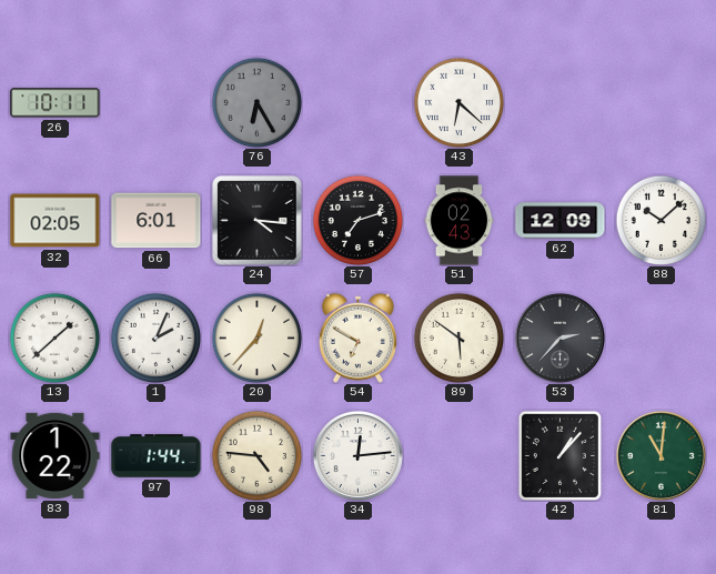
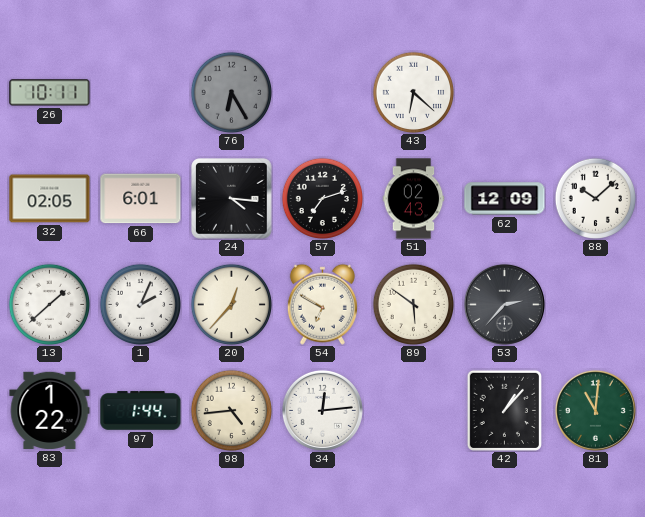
98: 4:46 -> 4:44 (231, 410)
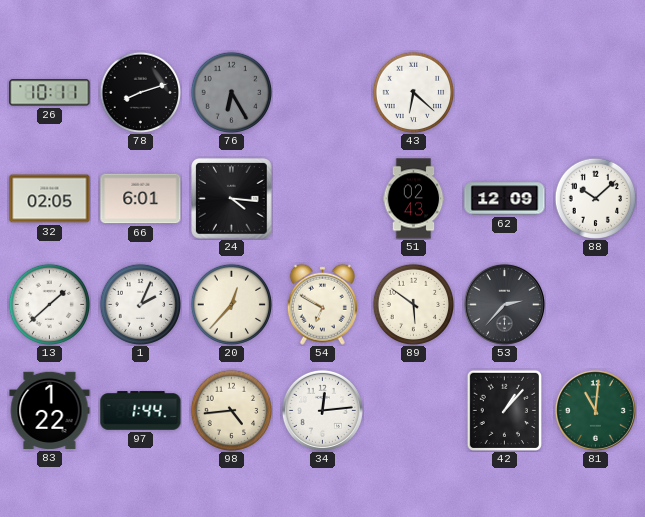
78: none -> 8:12 (140, 92)
57: 7:12 -> none (322, 198)
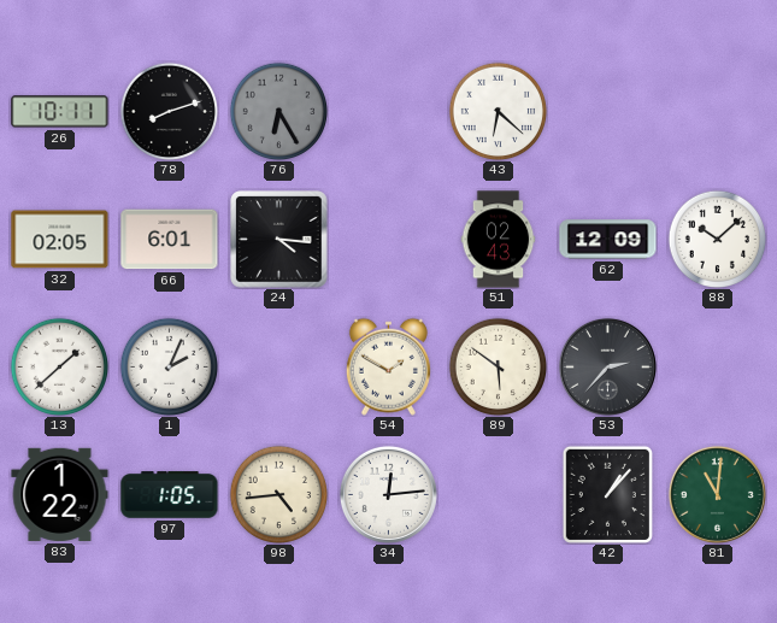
20: 12:37 -> none (231, 304)
54: 6:50 -> 1:50 (388, 366)
97: 1:44 -> 1:05 (170, 495)
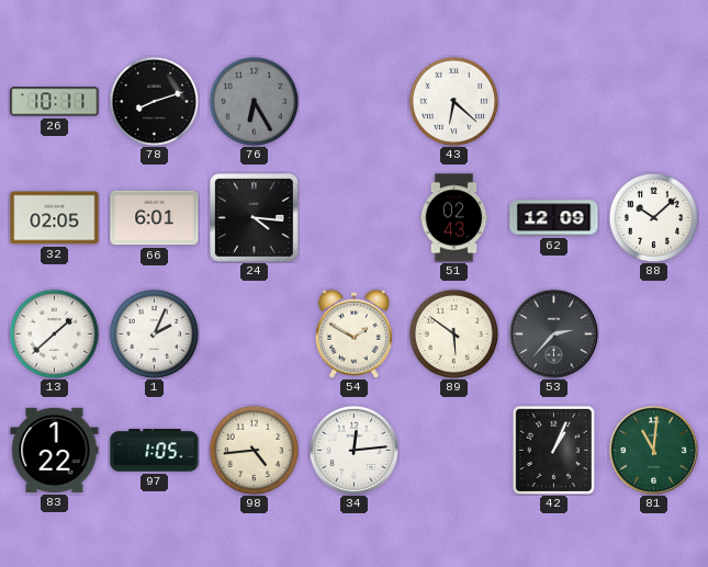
42: 1:07 -> 1:04 (553, 450)
